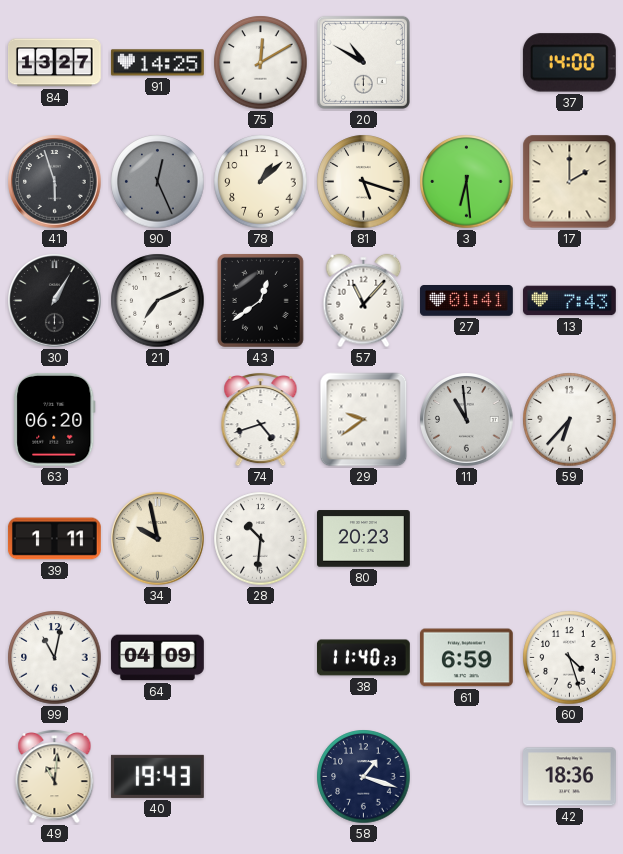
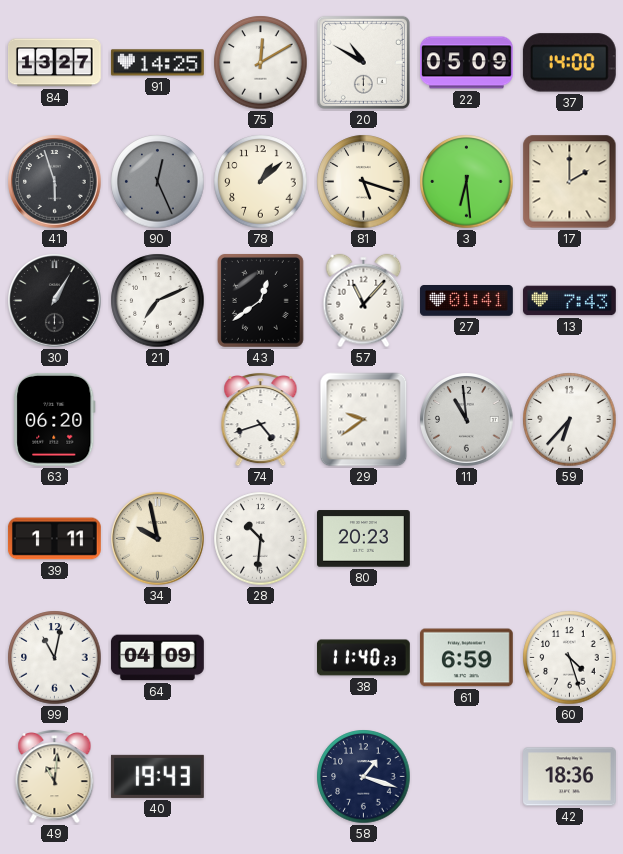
22: none -> 05:09 (467, 63)
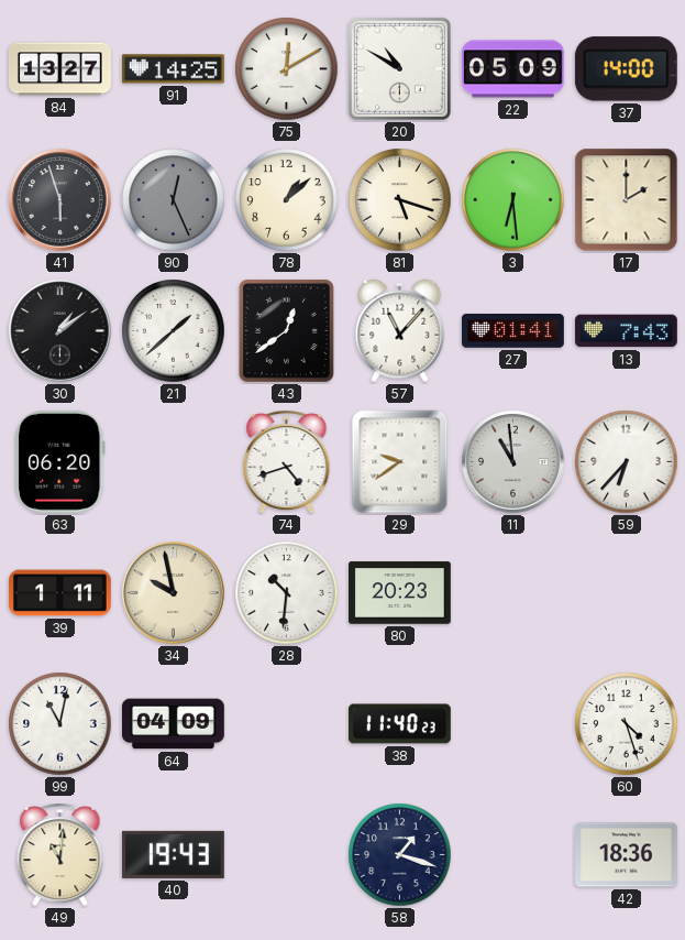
30: 1:05 -> 1:09 (60, 331)
21: 7:11 -> 1:38 (174, 331)
61: 6:59 -> none (466, 658)
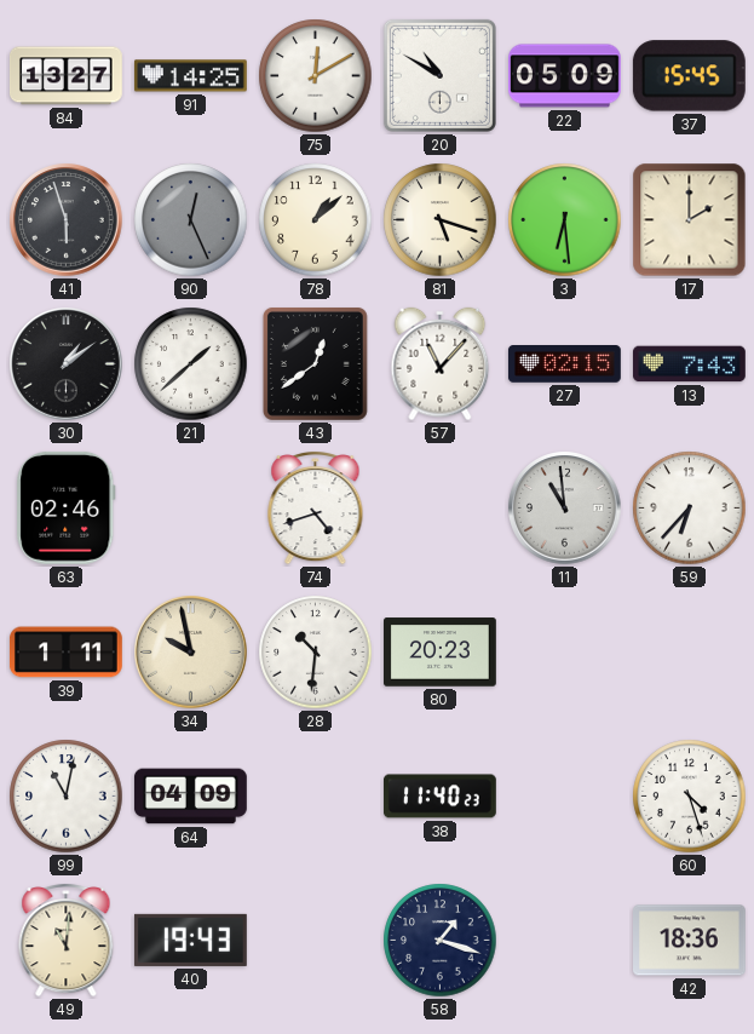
37: 14:00 -> 15:45 (689, 76)
27: 01:41 -> 02:15 (564, 364)
63: 06:20 -> 02:46 (67, 507)
29: 9:39 -> none (400, 462)
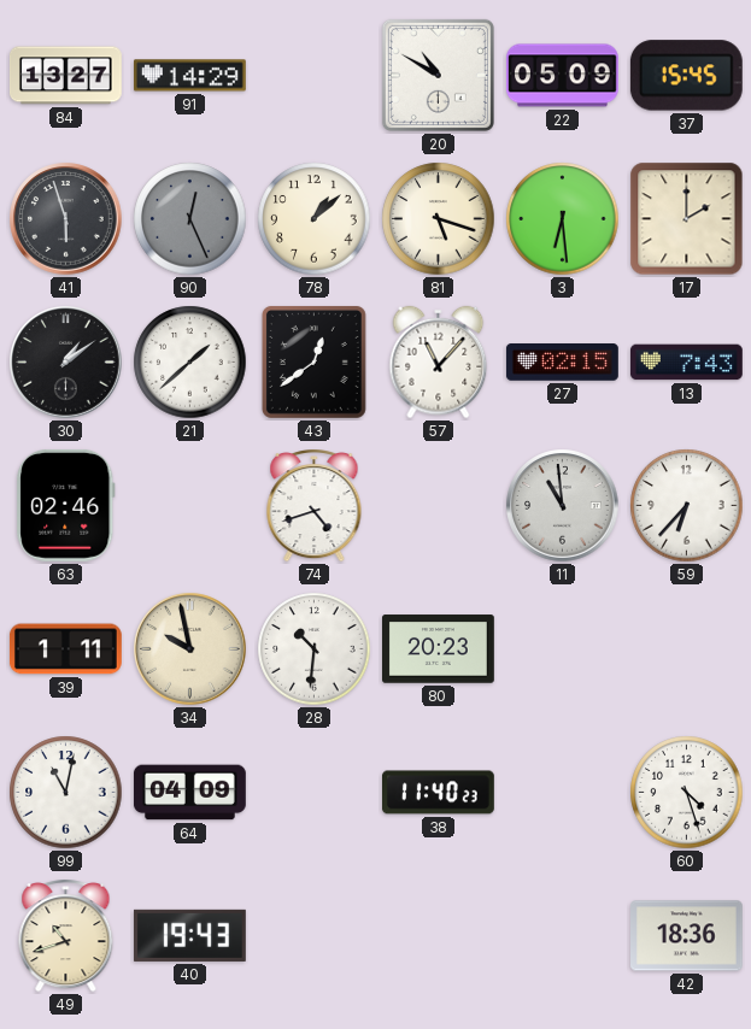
91: 14:25 -> 14:29 (189, 76)
75: 12:10 -> none (316, 76)
49: 11:01 -> 10:42 (66, 936)
58: 1:18 -> none (441, 941)
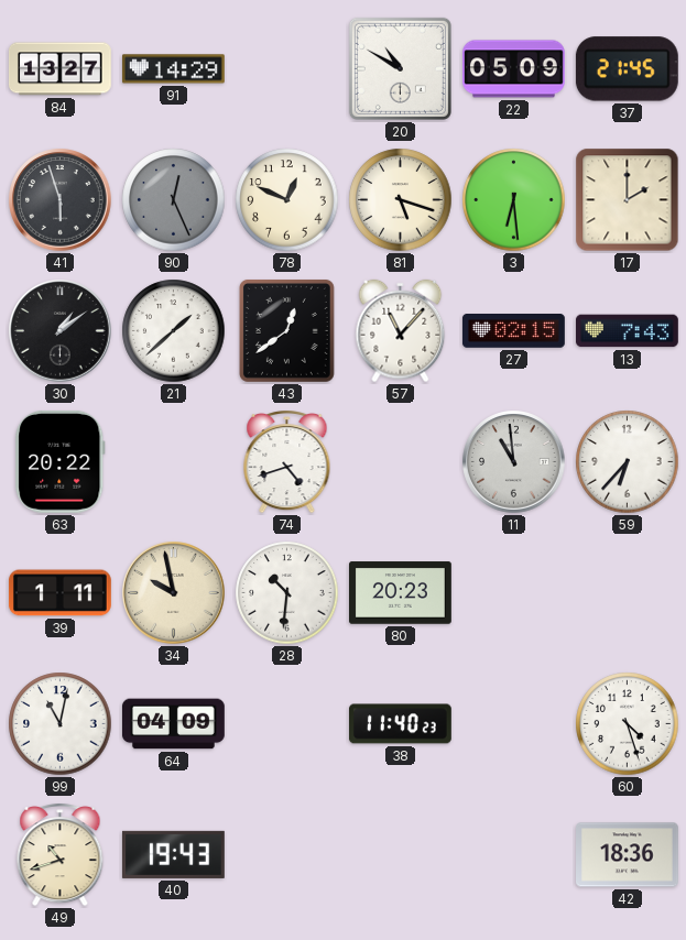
37: 15:45 -> 21:45 (627, 69)
78: 1:08 -> 12:49 (287, 200)
63: 02:46 -> 20:22 (61, 461)
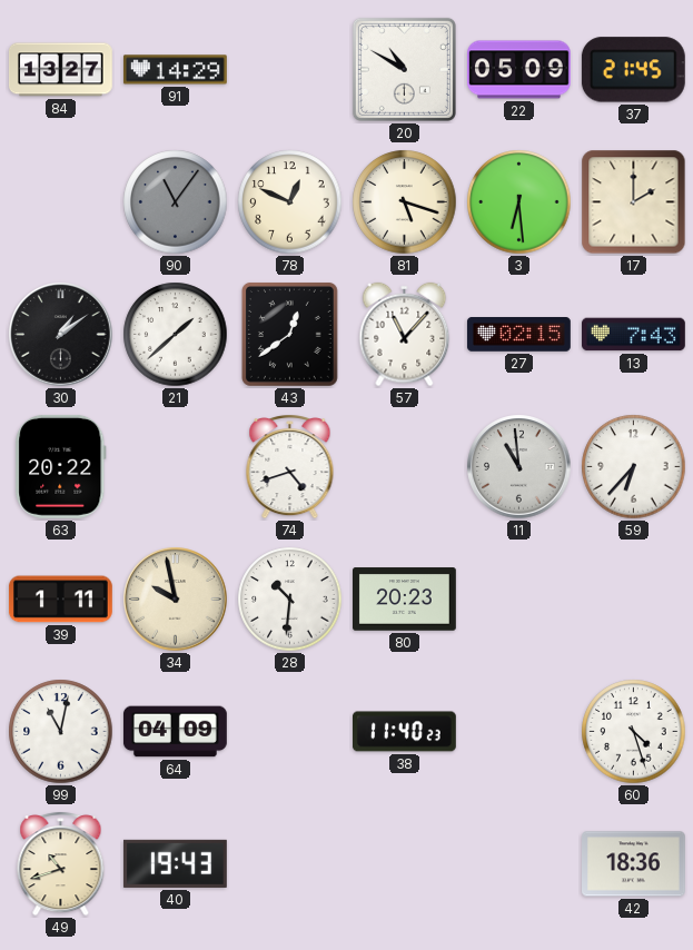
41: 5:57 -> none (61, 200)
90: 12:26 -> 11:06 (176, 202)
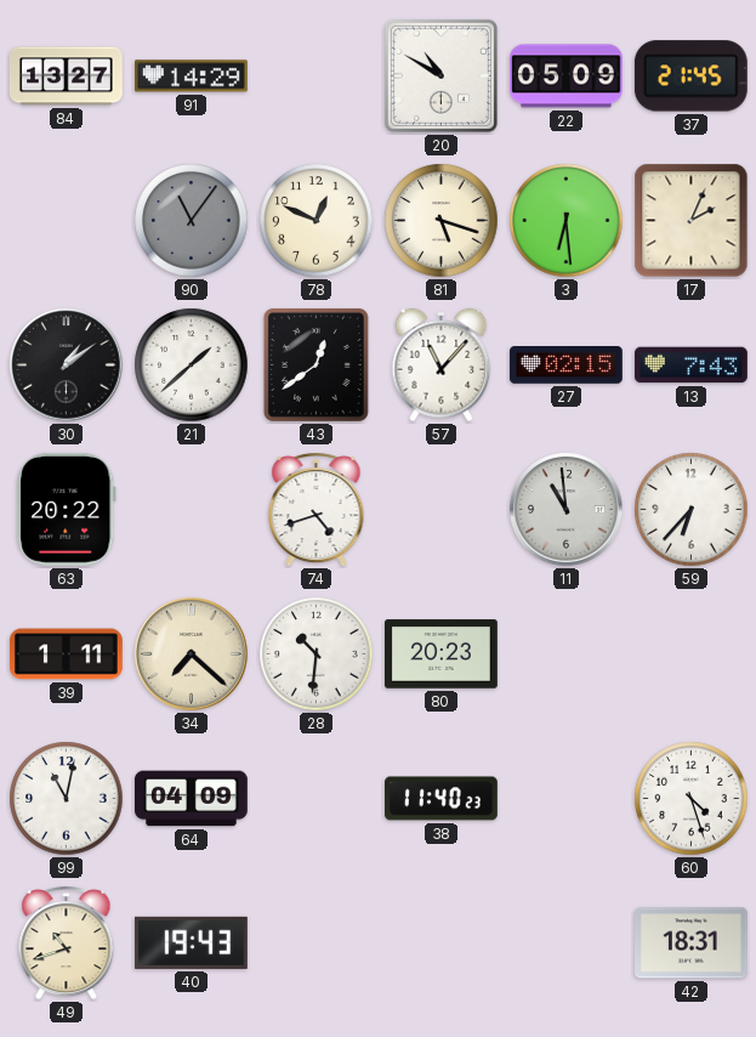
17: 2:00 -> 2:04 (692, 221)
34: 9:58 -> 7:22 (192, 654)
42: 18:36 -> 18:31 (692, 943)
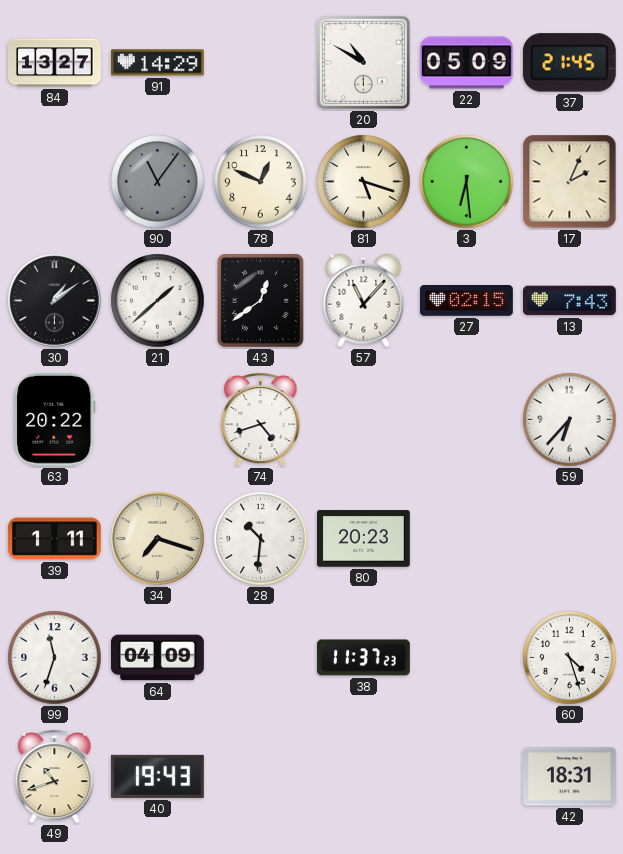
11: 10:59 -> none (567, 510)
34: 7:22 -> 7:18 (158, 539)
99: 11:02 -> 11:33 (55, 658)
38: 11:40 -> 11:37 (364, 658)
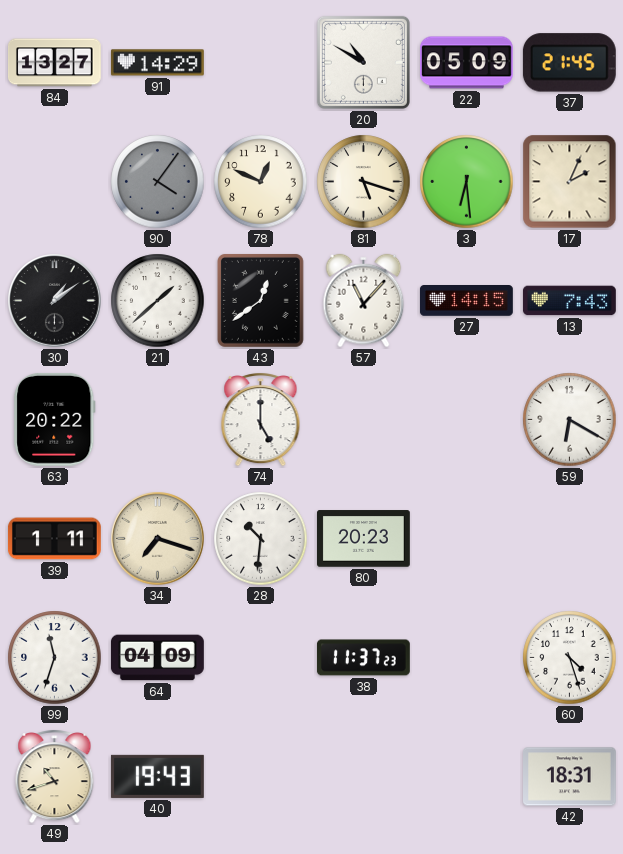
90: 11:06 -> 4:06 (158, 182)
27: 02:15 -> 14:15 (466, 301)
74: 4:42 -> 5:00 (261, 420)
59: 6:37 -> 6:20 (570, 420)
